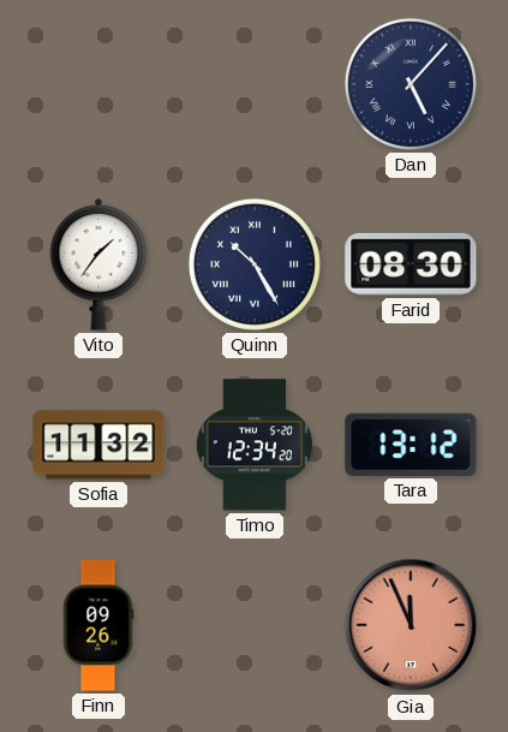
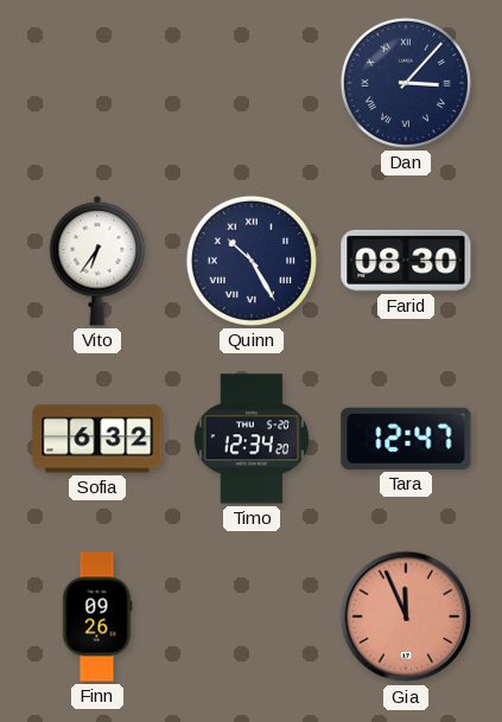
Dan: 5:07 -> 3:07 (406, 83)
Vito: 1:36 -> 6:36 (97, 261)
Sofia: 11:32 -> 6:32 (97, 439)
Tara: 13:12 -> 12:47 (406, 439)
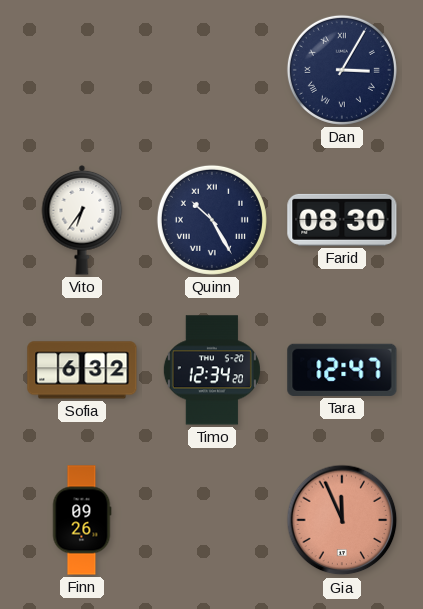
Dan: 3:07 -> 3:05 (342, 70)
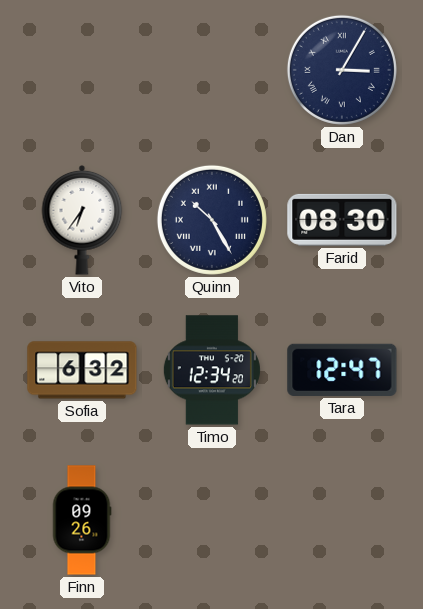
Gia: 11:56 -> none (342, 520)
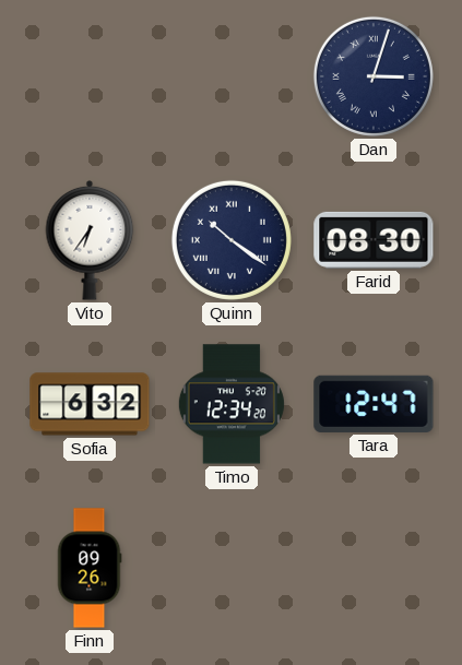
Dan: 3:05 -> 3:03 (374, 76)
Quinn: 10:25 -> 10:21 (232, 240)
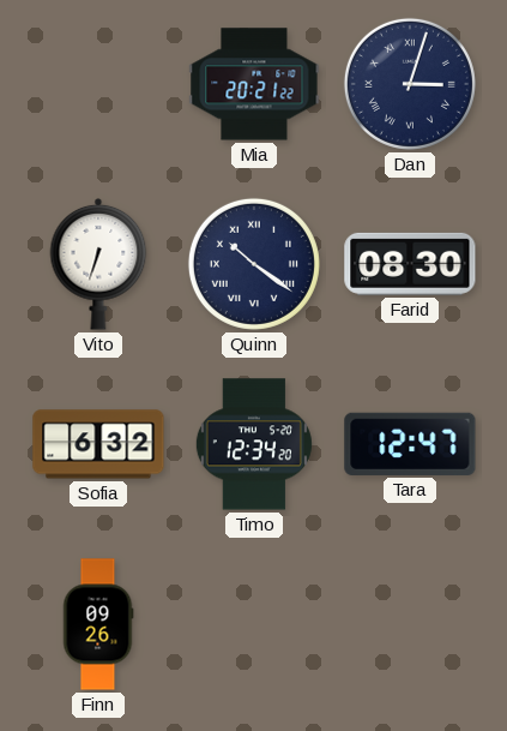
Mia: none -> 20:21 (254, 84)
Vito: 6:36 -> 6:33 (98, 264)
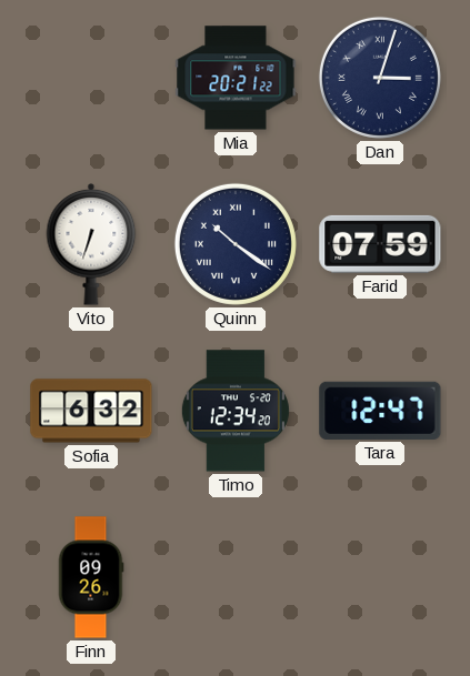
Farid: 08:30 -> 07:59 (380, 244)
